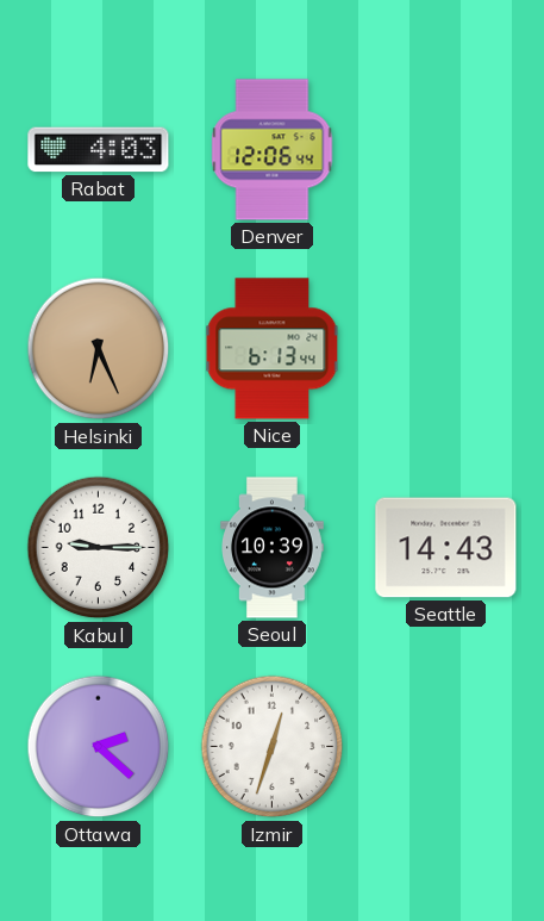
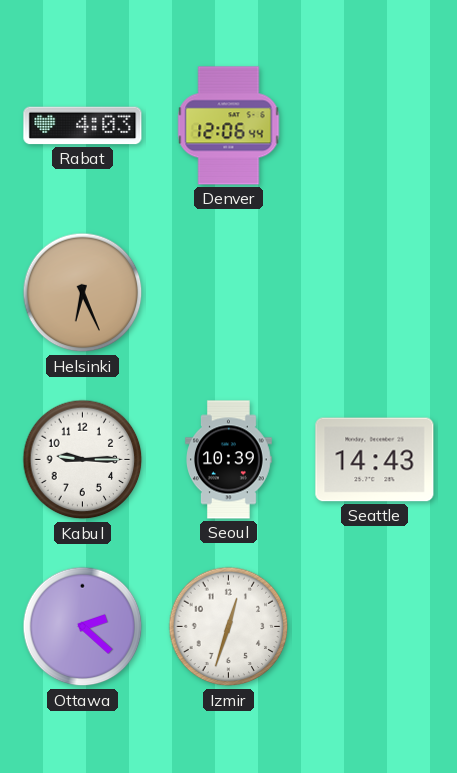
Nice: 6:13 -> none (273, 349)
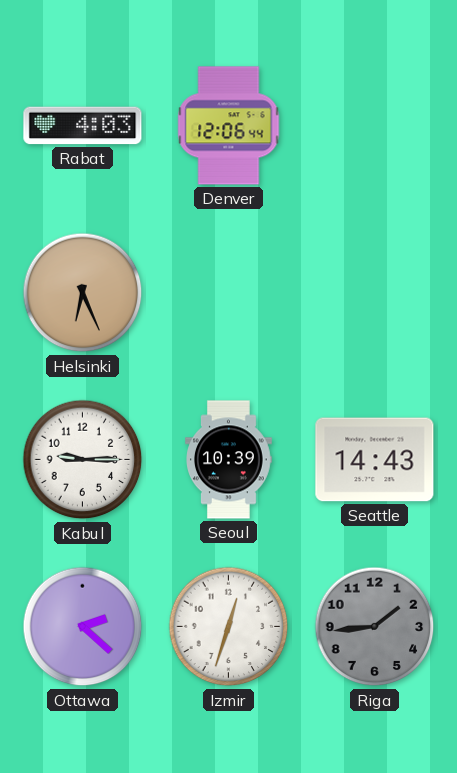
Riga: none -> 1:44 (375, 627)
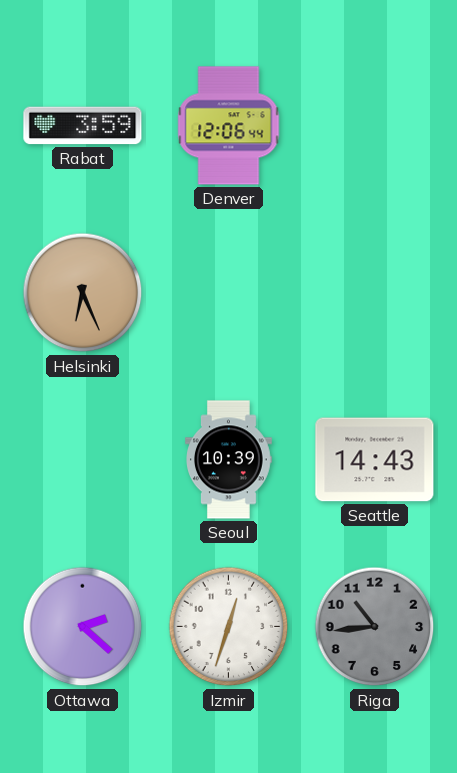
Rabat: 4:03 -> 3:59 (83, 126)
Kabul: 9:15 -> none (83, 460)
Riga: 1:44 -> 10:44 (375, 627)
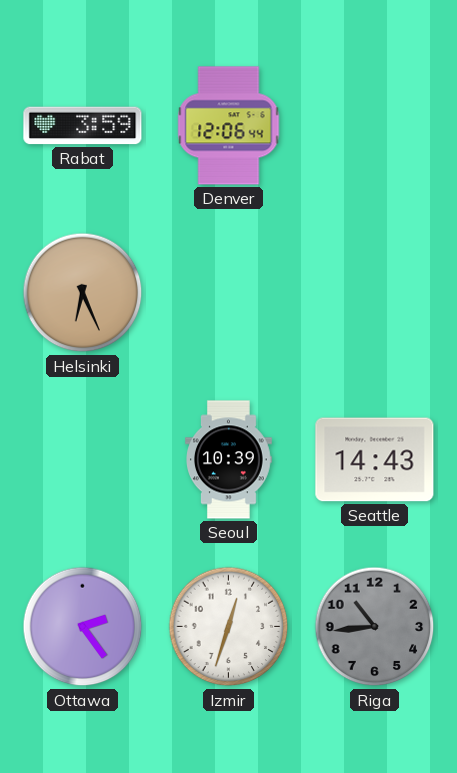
Ottawa: 2:22 -> 2:24 (83, 627)
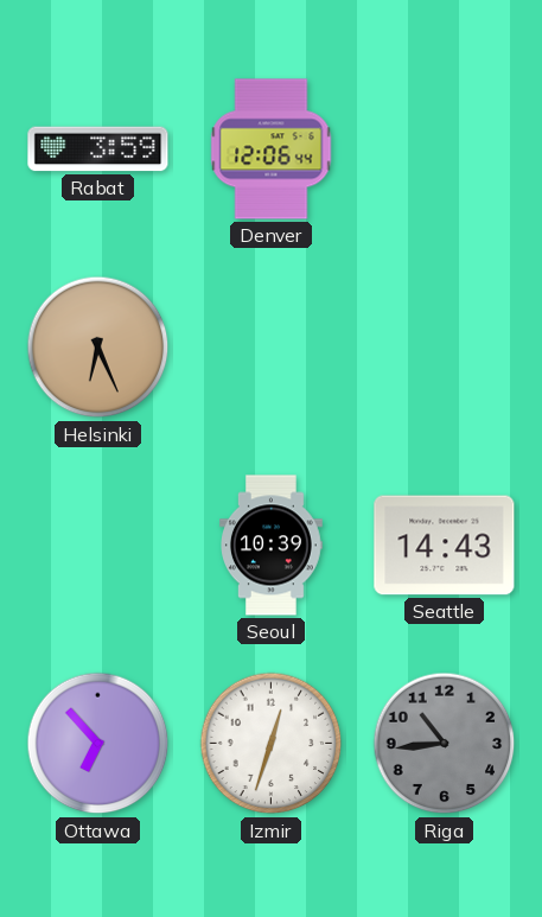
Ottawa: 2:24 -> 6:53 (98, 744)
